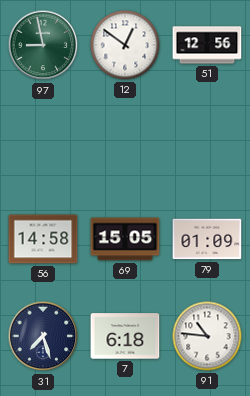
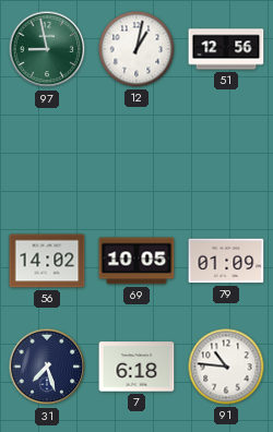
12: 12:51 -> 1:02 (136, 49)
56: 14:58 -> 14:02 (47, 261)
69: 15:05 -> 10:05 (136, 261)
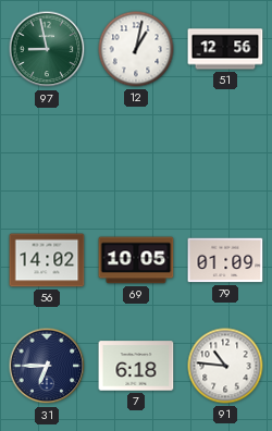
31: 7:27 -> 6:45 (47, 366)
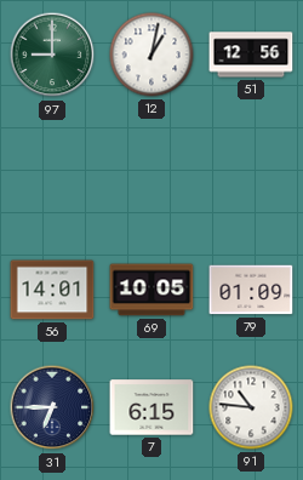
97: 8:58 -> 9:00 (52, 55)
56: 14:02 -> 14:01 (52, 290)
7: 6:18 -> 6:15 (151, 407)
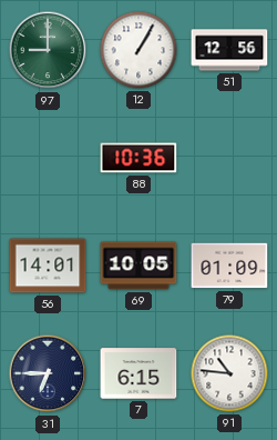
12: 1:02 -> 1:05 (138, 50)
88: none -> 10:36 (138, 158)
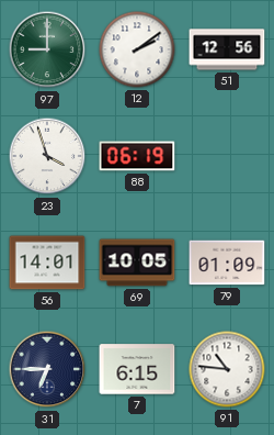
12: 1:05 -> 2:09 (137, 49)
23: none -> 3:57 (47, 156)
88: 10:36 -> 06:19 (137, 156)
